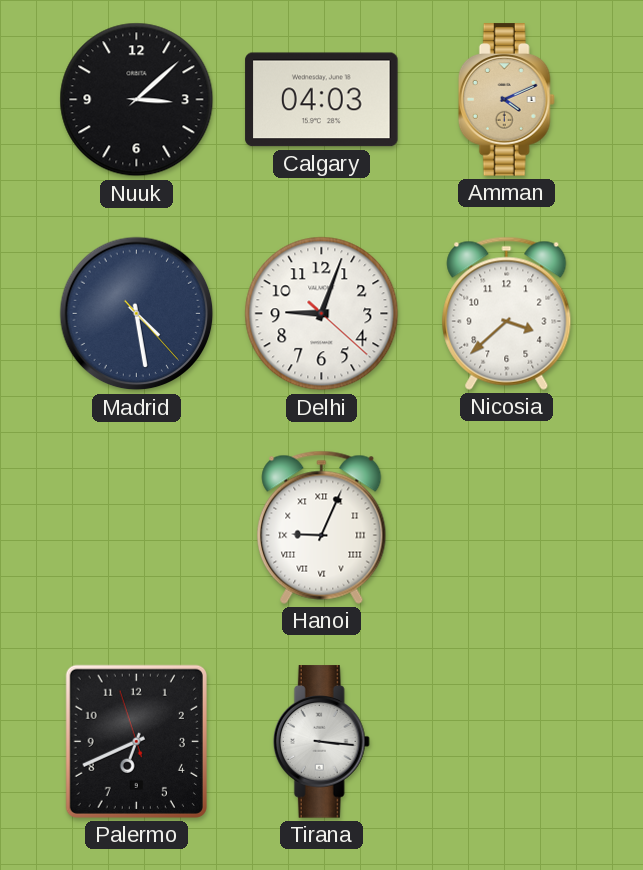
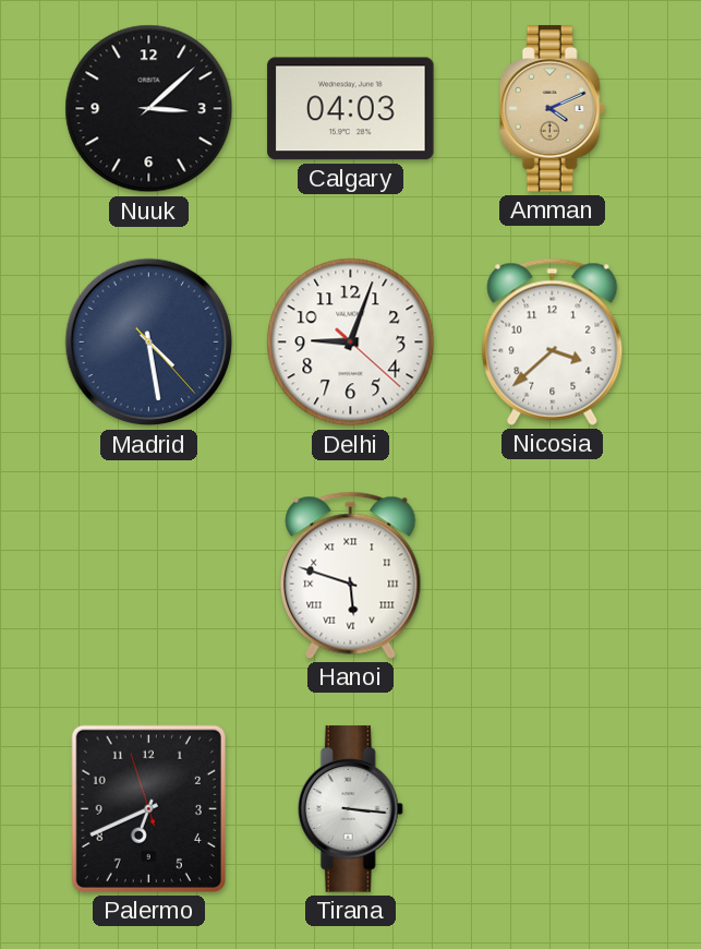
Hanoi: 9:04 -> 5:48 (351, 575)
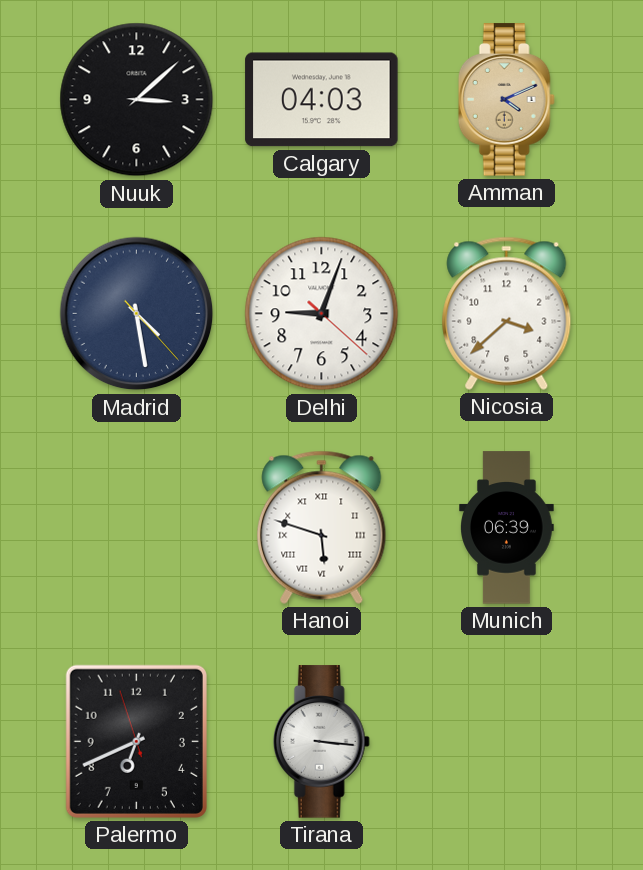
Munich: none -> 06:39 (507, 528)
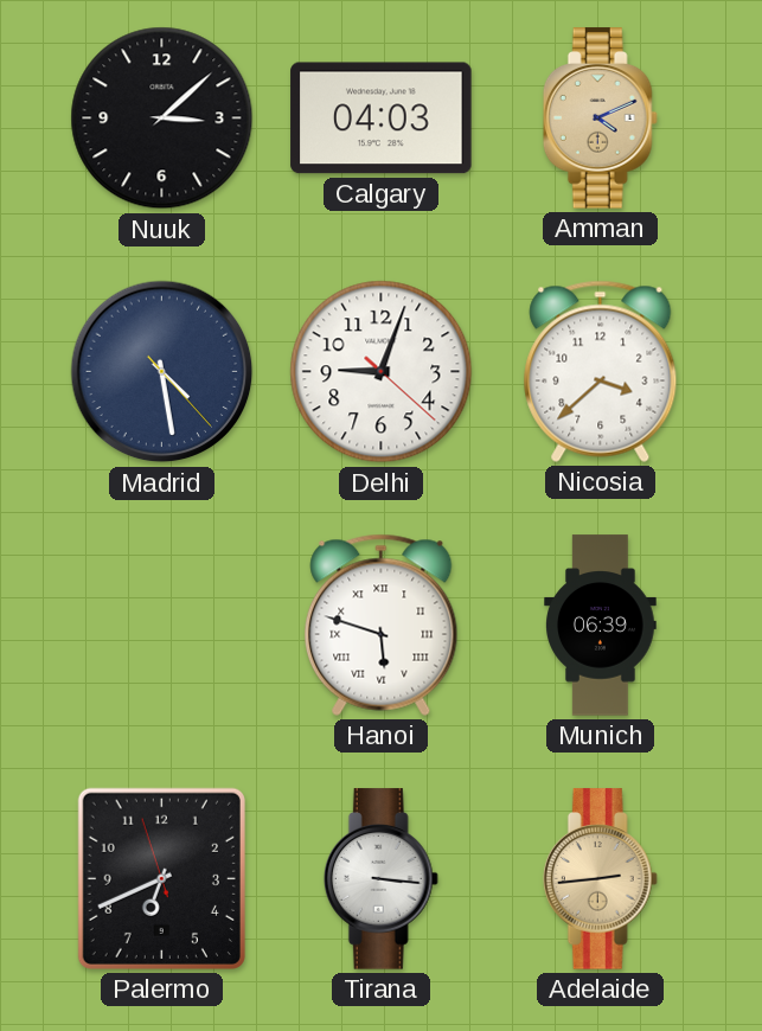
Adelaide: none -> 2:44 (600, 879)
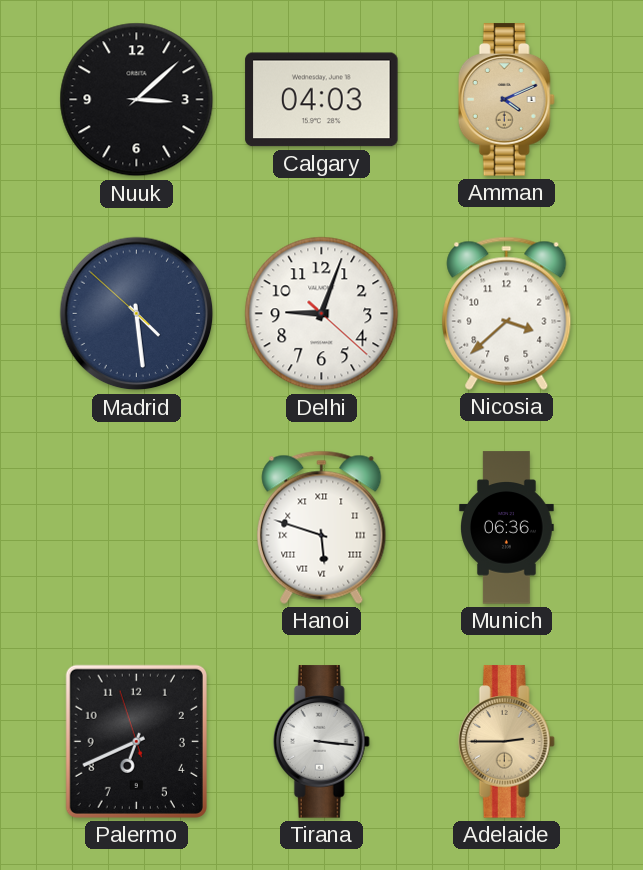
Madrid: 4:28:23 -> 4:28:52 (137, 314)
Munich: 06:39 -> 06:36 (507, 528)
Adelaide: 2:44 -> 2:45 (506, 742)
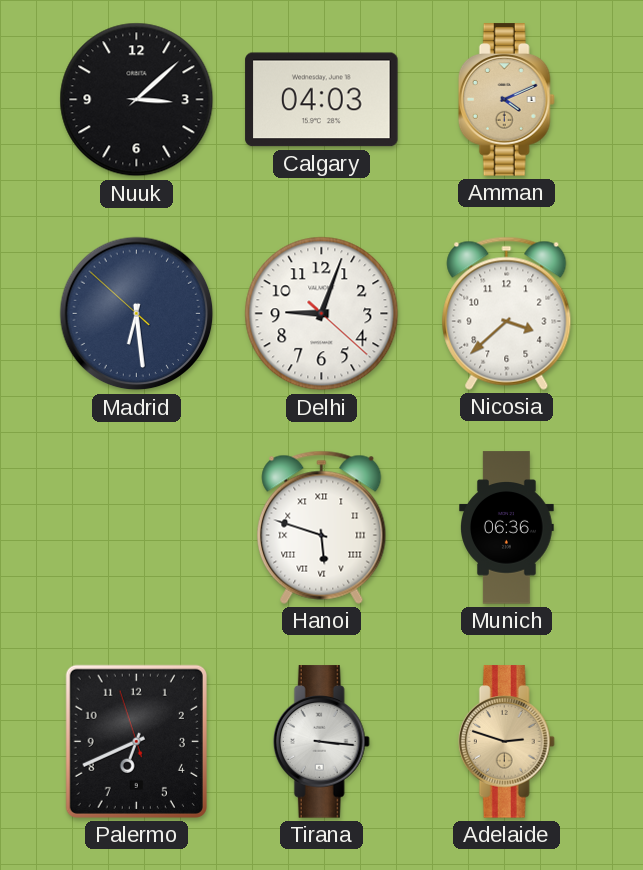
Madrid: 4:28 -> 6:28 (137, 314)
Adelaide: 2:45 -> 2:48 (506, 742)
